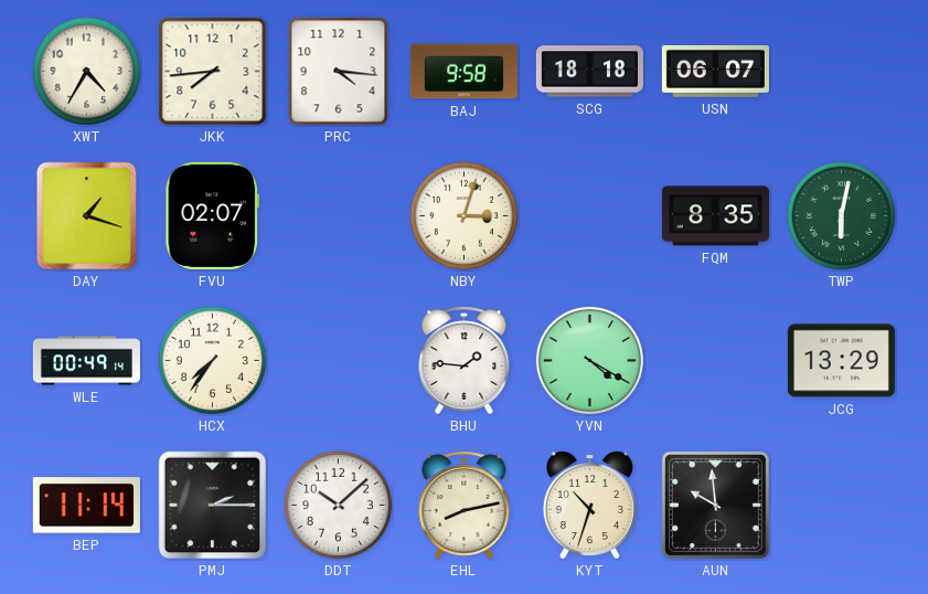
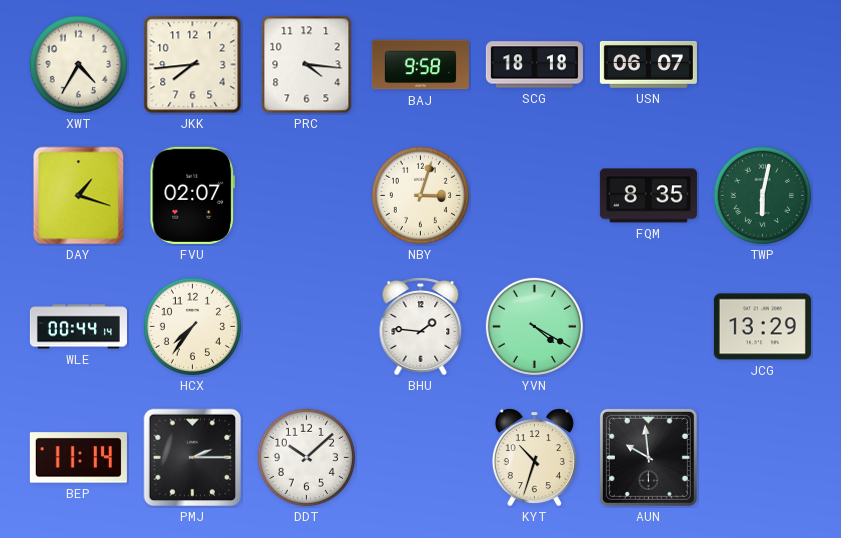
WLE: 00:49 -> 00:44 (78, 327)
EHL: 8:13 -> none (465, 506)
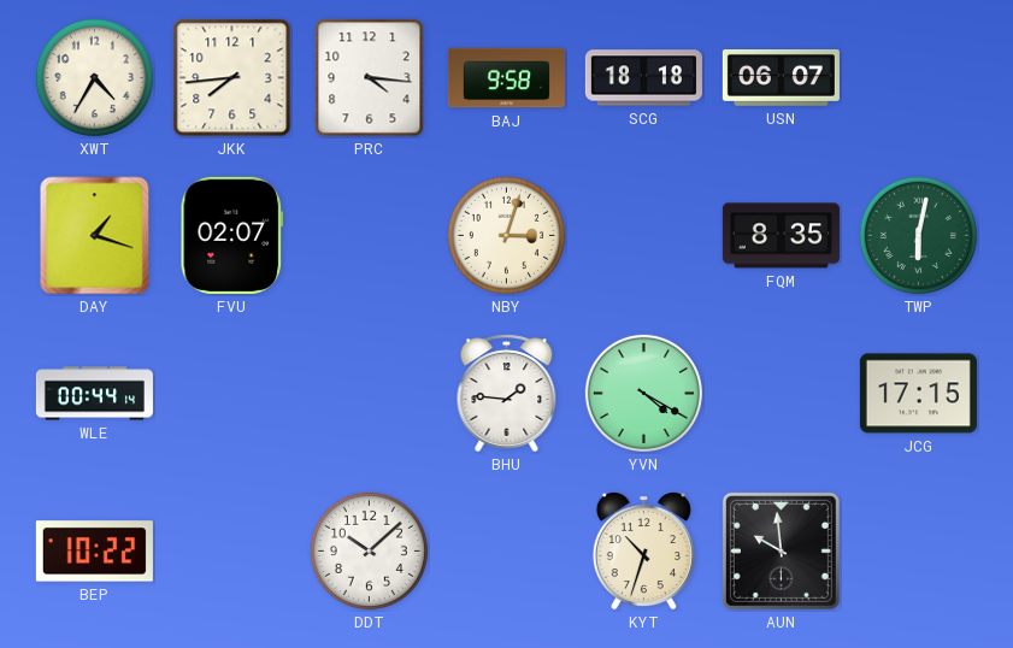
HCX: 7:36 -> none (192, 326)
JCG: 13:29 -> 17:15 (918, 394)
BEP: 11:14 -> 10:22 (94, 552)
PMJ: 2:15 -> none (193, 458)
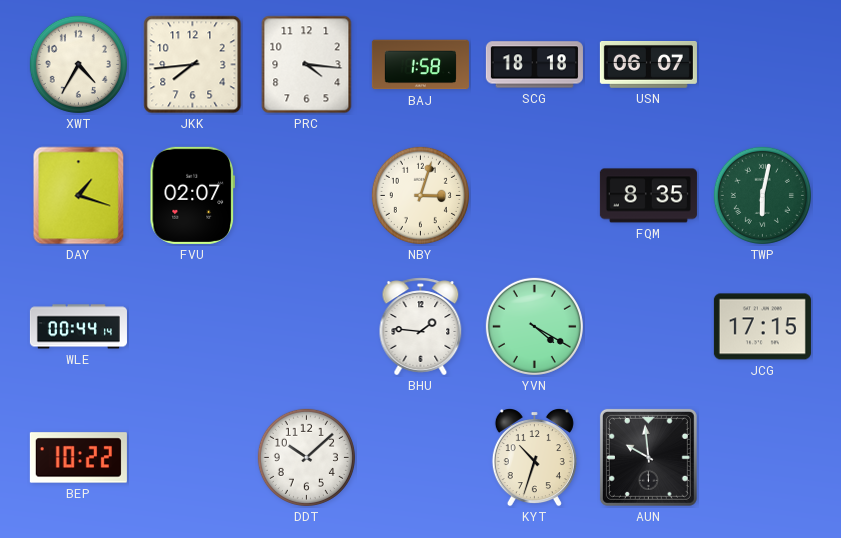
BAJ: 9:58 -> 1:58 (420, 65)
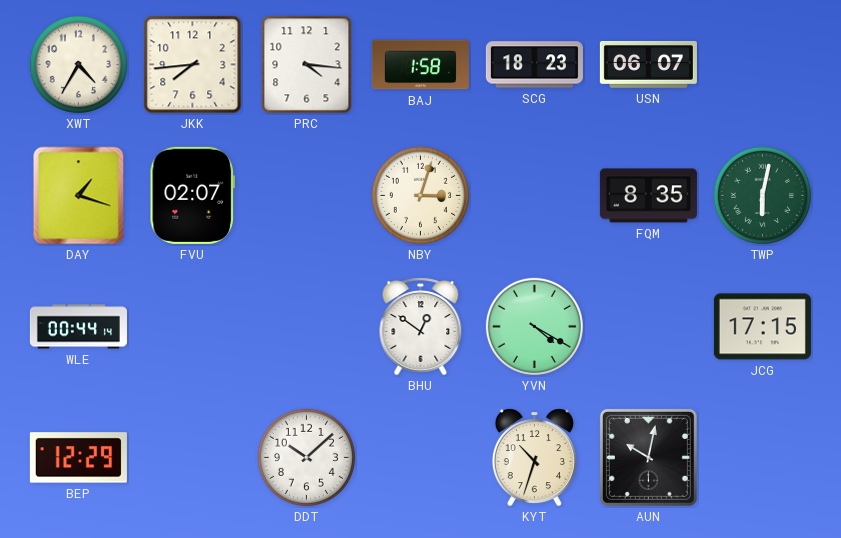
SCG: 18:18 -> 18:23 (534, 65)
BHU: 1:46 -> 12:51 (421, 327)
BEP: 10:22 -> 12:29 (78, 458)
AUN: 9:59 -> 10:02 (648, 457)
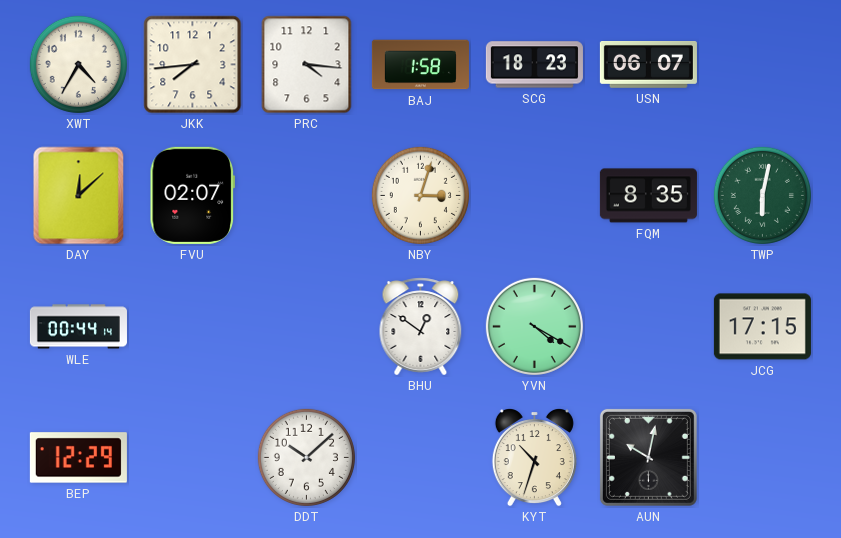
DAY: 1:18 -> 12:08 (79, 196)
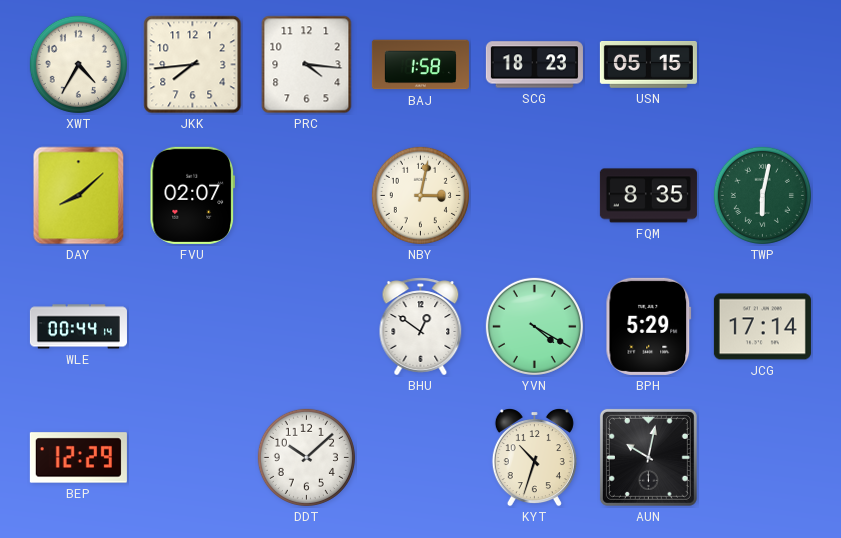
USN: 06:07 -> 05:15 (648, 65)
DAY: 12:08 -> 8:08 (79, 196)
NBY: 3:03 -> 3:02 (420, 195)
BPH: none -> 5:29 (649, 326)
JCG: 17:15 -> 17:14 (762, 327)
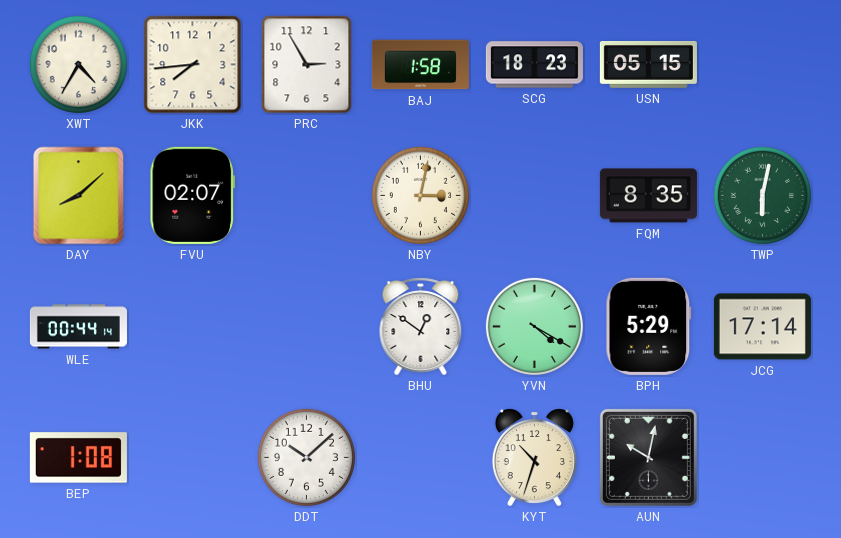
PRC: 4:16 -> 2:55 (307, 65)
BEP: 12:29 -> 1:08 (78, 458)
